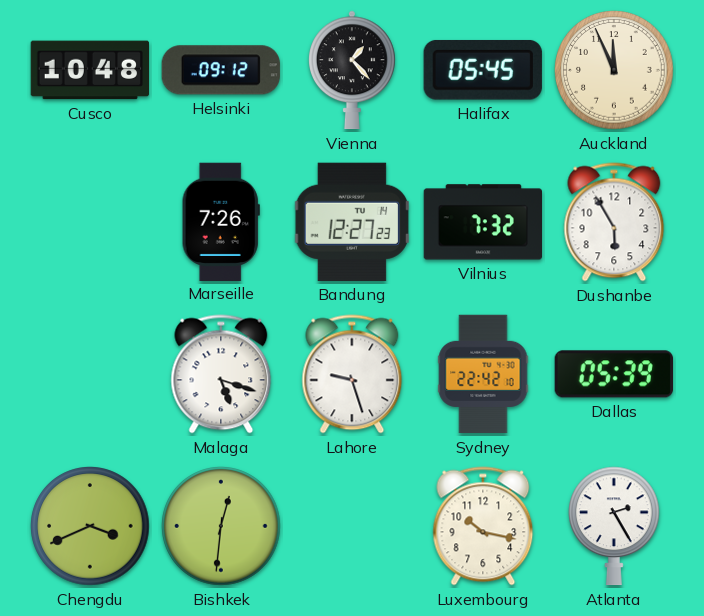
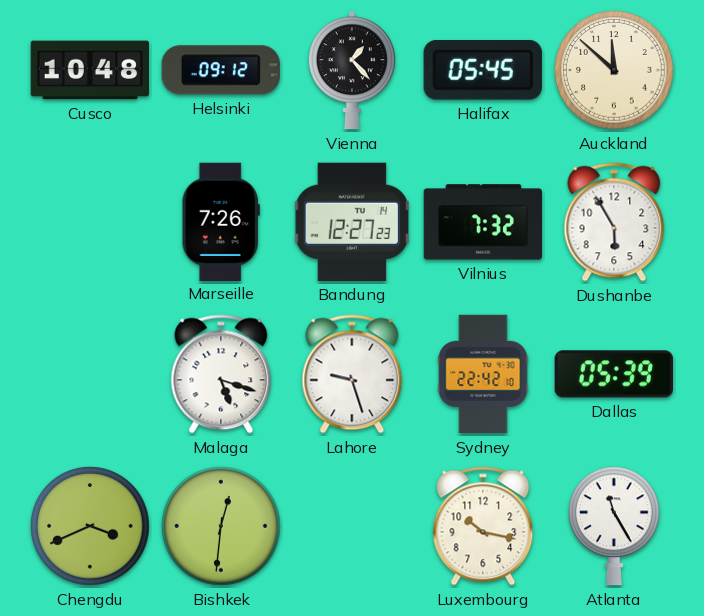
Auckland: 11:56 -> 11:52 (614, 70)
Atlanta: 2:25 -> 11:25 (615, 526)
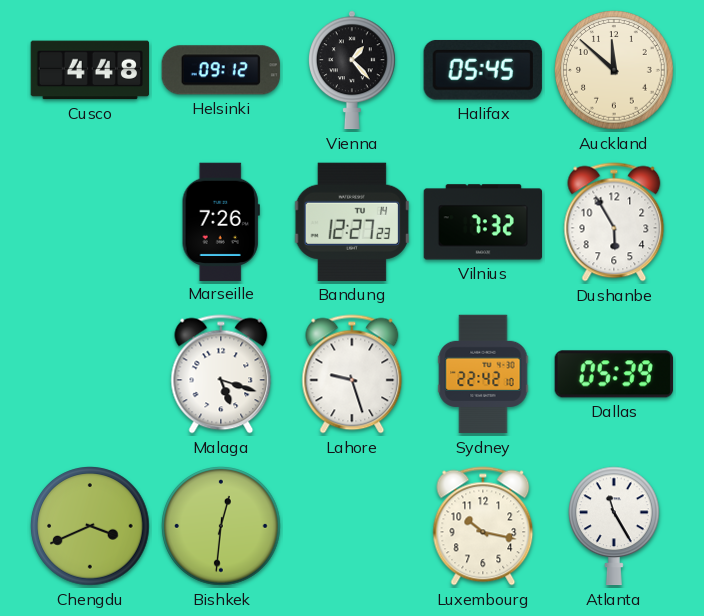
Cusco: 10:48 -> 4:48 (90, 70)
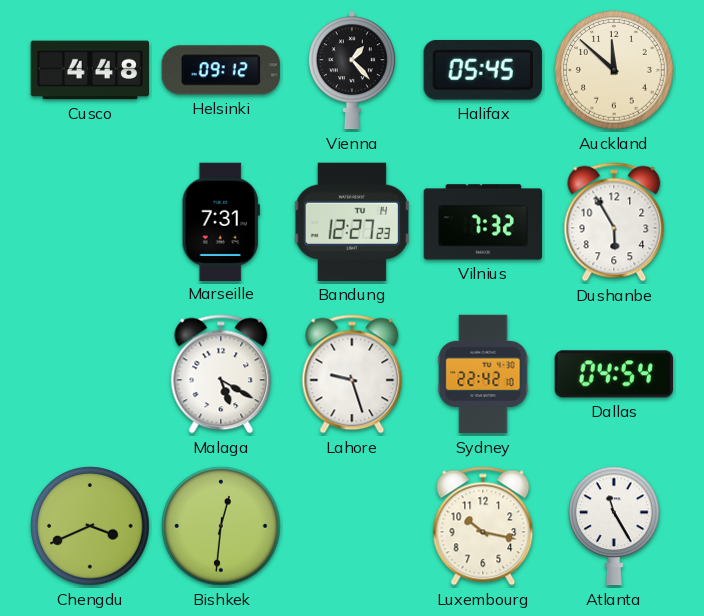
Marseille: 7:26 -> 7:31 (221, 221)
Malaga: 5:18 -> 5:20 (221, 374)
Dallas: 05:39 -> 04:54 (613, 374)
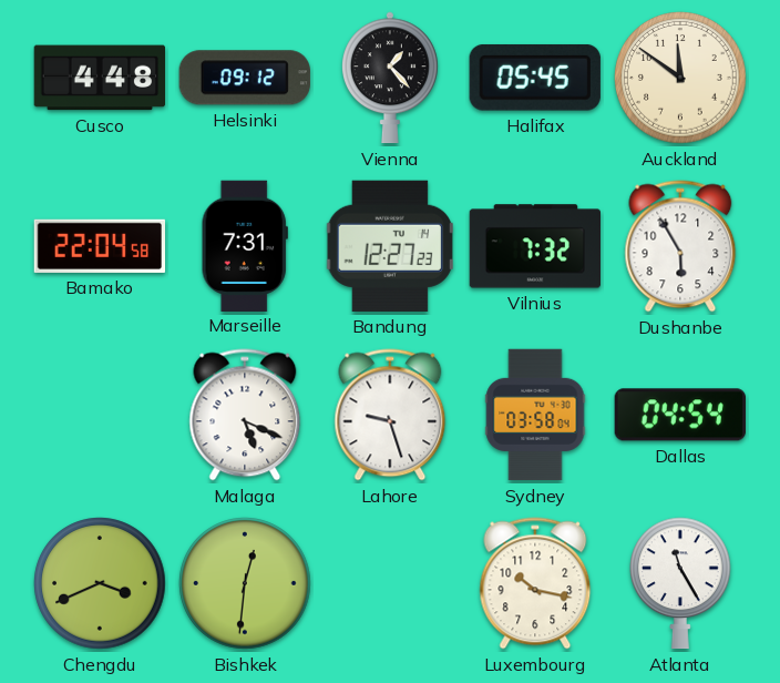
Auckland: 11:52 -> 11:51 (680, 78)
Bamako: none -> 22:04 (99, 246)
Malaga: 5:20 -> 5:19 (245, 415)
Sydney: 22:42 -> 03:58 (535, 415)
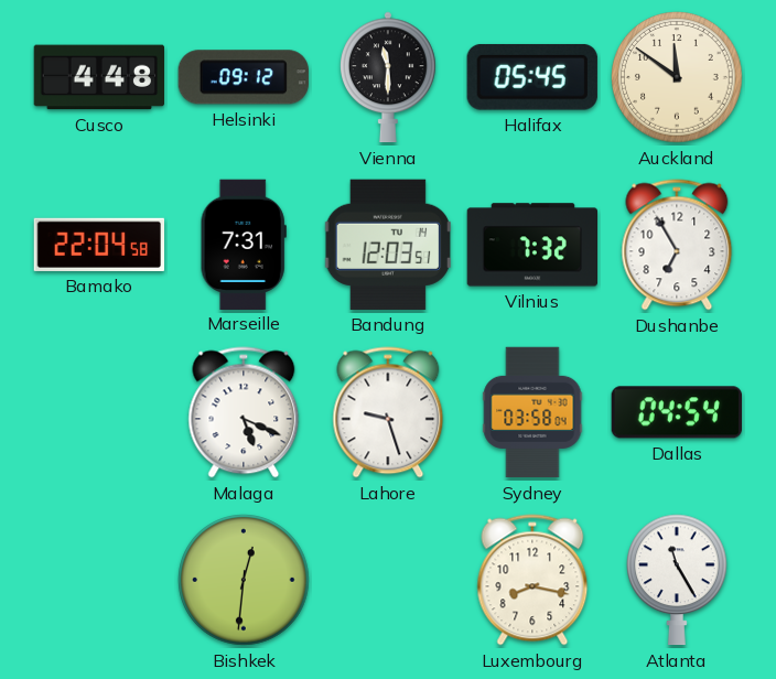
Vienna: 1:23 -> 11:30 (389, 77)
Bandung: 12:27 -> 12:03 (388, 245)
Dushanbe: 5:55 -> 6:55 (677, 245)
Chengdu: 3:41 -> none (100, 583)
Luxembourg: 10:17 -> 8:17 (532, 580)
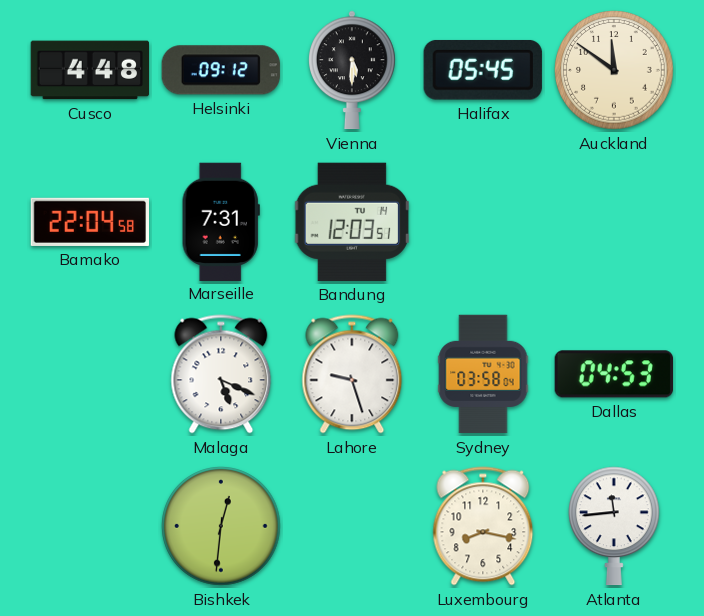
Vienna: 11:30 -> 5:30 (353, 70)
Vilnius: 7:32 -> none (531, 245)
Dushanbe: 6:55 -> none (677, 245)
Dallas: 04:54 -> 04:53 (613, 374)
Atlanta: 11:25 -> 11:44 (615, 526)
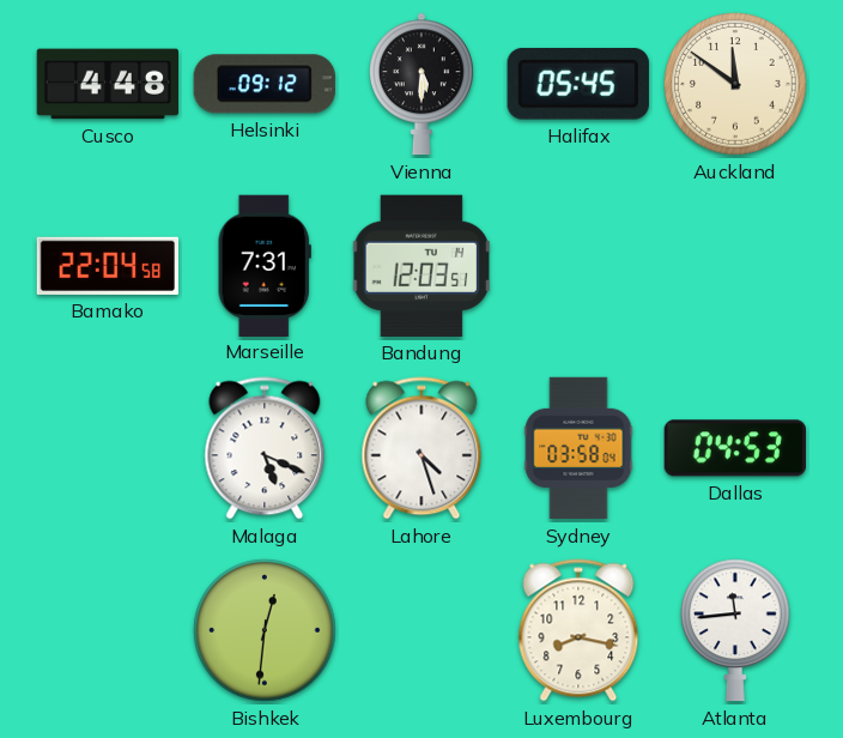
Lahore: 9:27 -> 4:27 (421, 448)
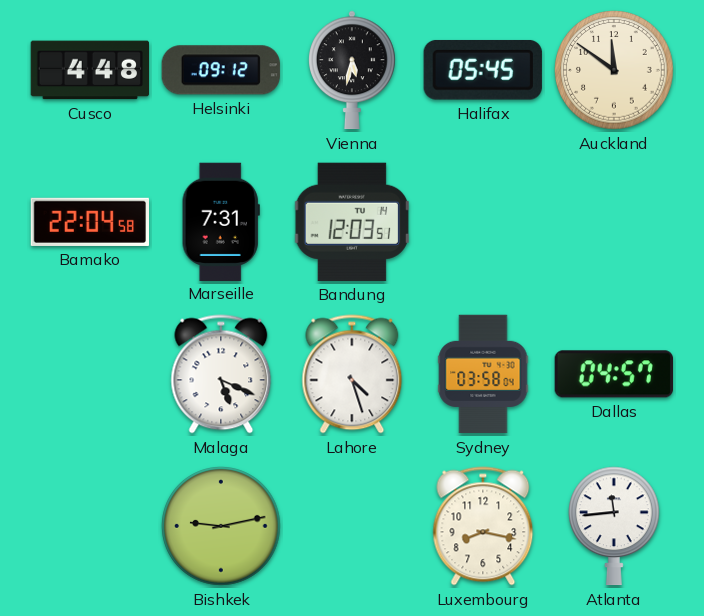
Vienna: 5:30 -> 5:32 (353, 70)
Dallas: 04:53 -> 04:57 (613, 374)
Bishkek: 12:31 -> 9:13 (221, 526)
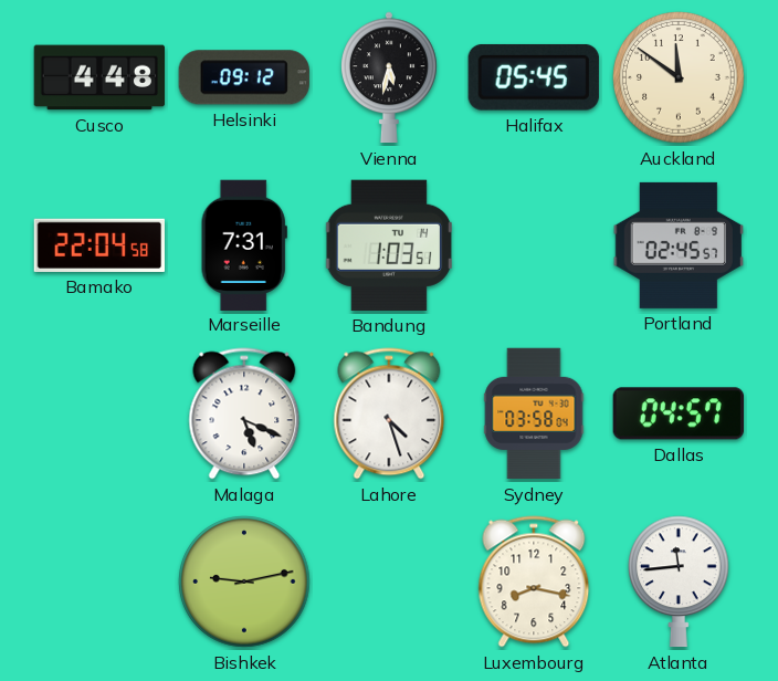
Bandung: 12:03 -> 1:03 (389, 245)
Portland: none -> 02:45 (677, 245)
